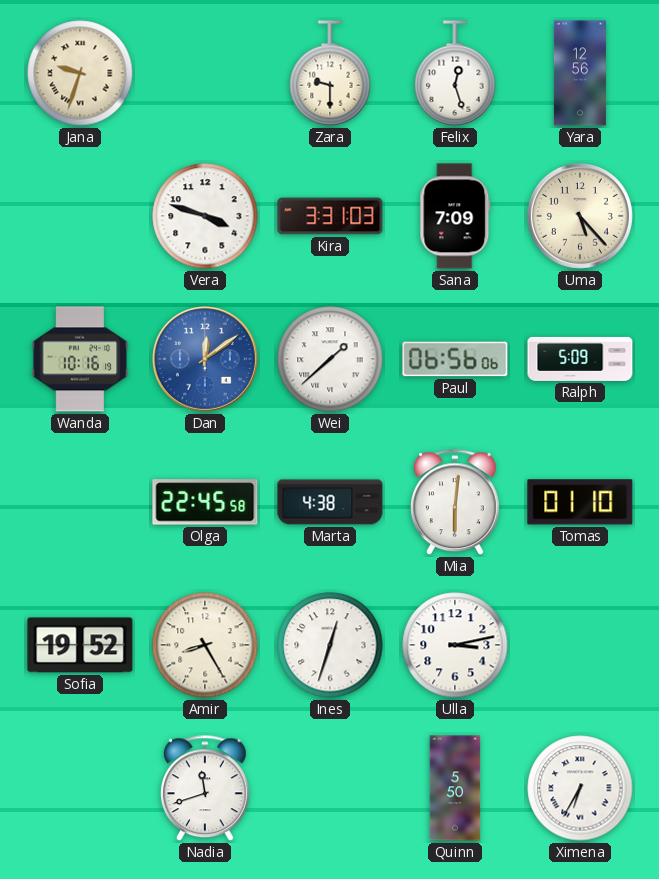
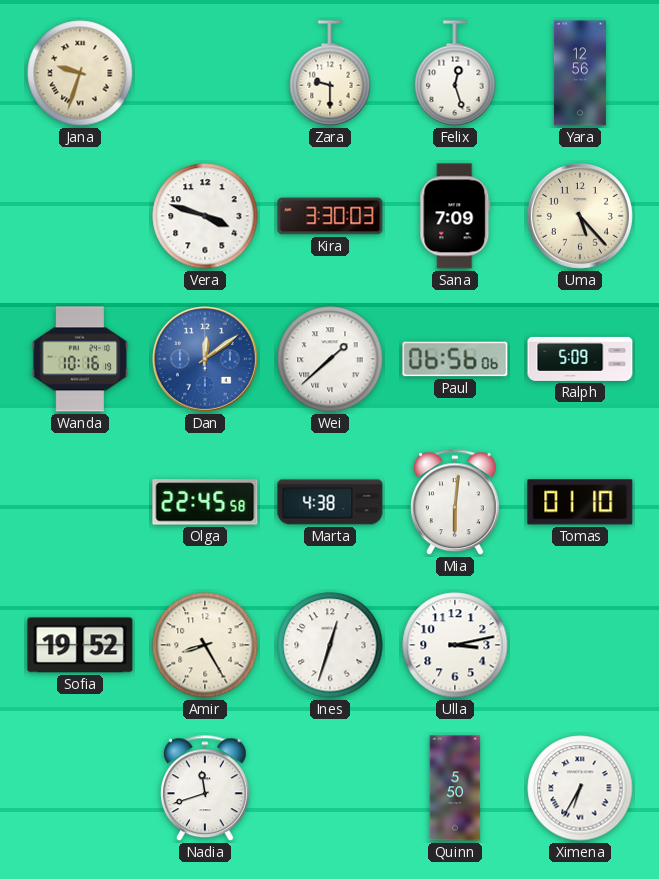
Kira: 3:31 -> 3:30 (330, 216)
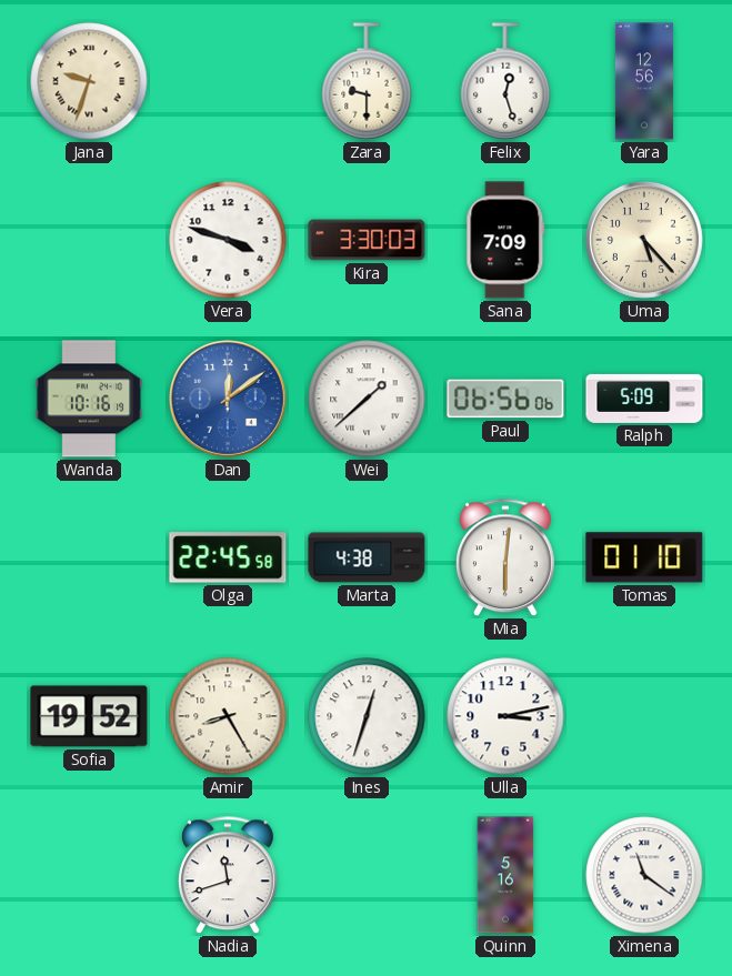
Quinn: 5:50 -> 5:16 (505, 875)
Ximena: 6:35 -> 11:21 (644, 875)
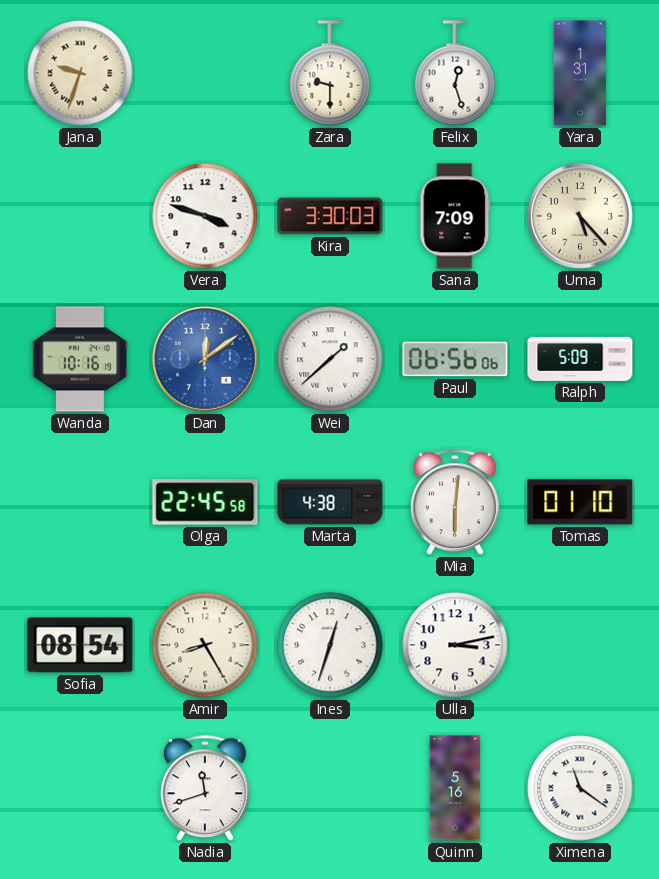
Yara: 12:56 -> 1:31 (580, 73)
Sofia: 19:52 -> 08:54 (80, 645)
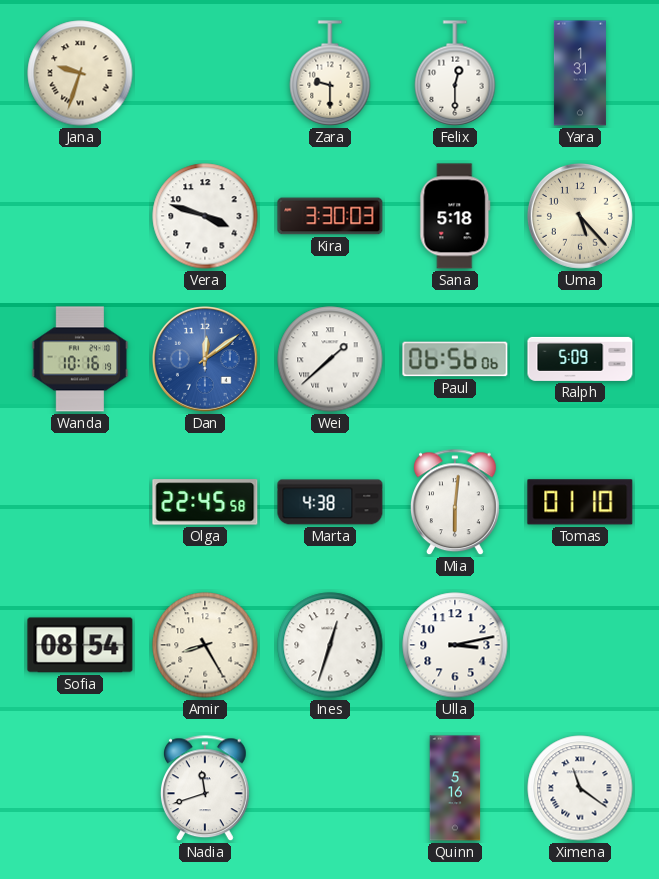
Felix: 12:27 -> 12:30 (455, 73)
Sana: 7:09 -> 5:18 (455, 216)
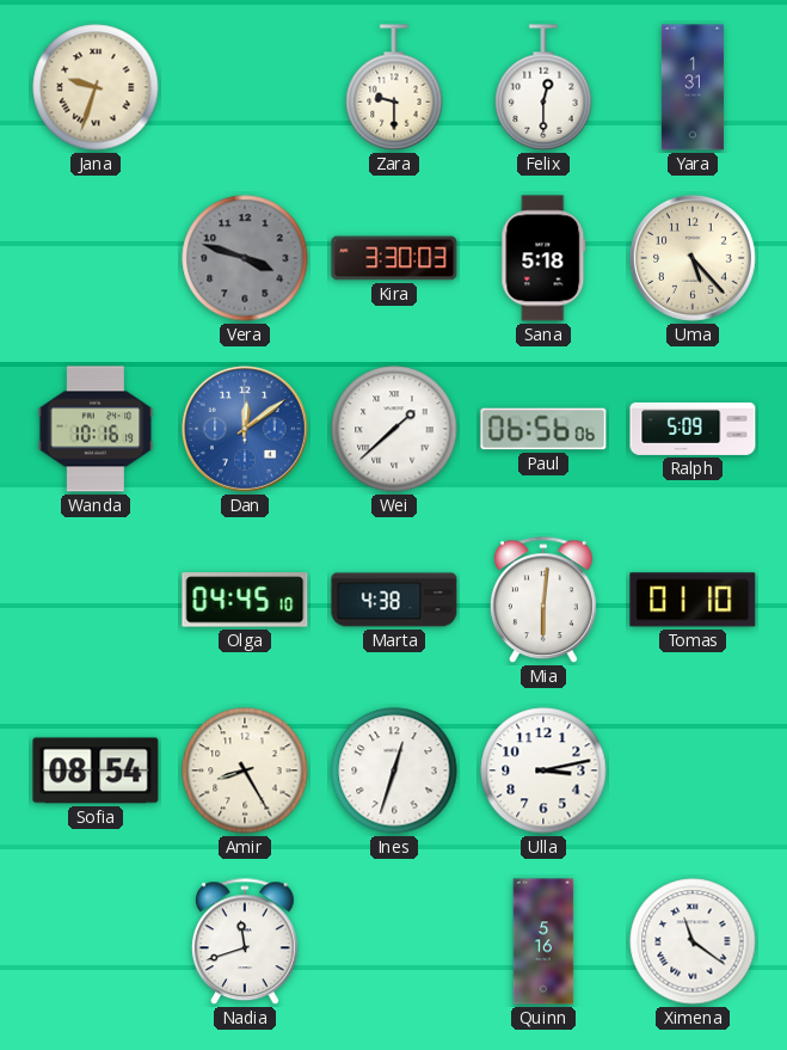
Vera dial: white -> grey (245, 258)
Olga: 22:45 -> 04:45 (245, 600)
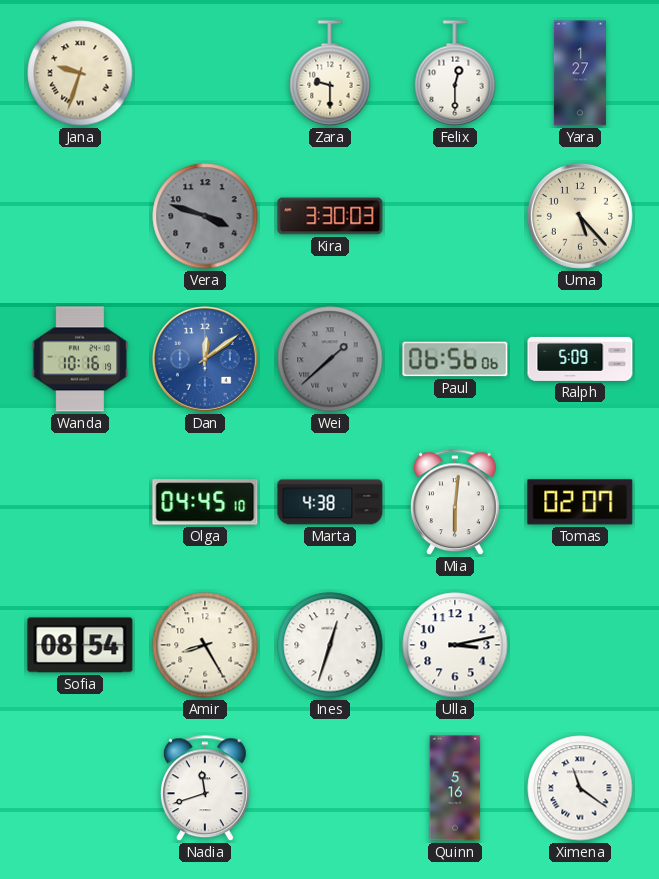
Yara: 1:31 -> 1:27 (580, 73)
Sana: 5:18 -> none (543, 258)
Wei dial: white -> grey (330, 359)
Tomas: 01:10 -> 02:07 (580, 502)
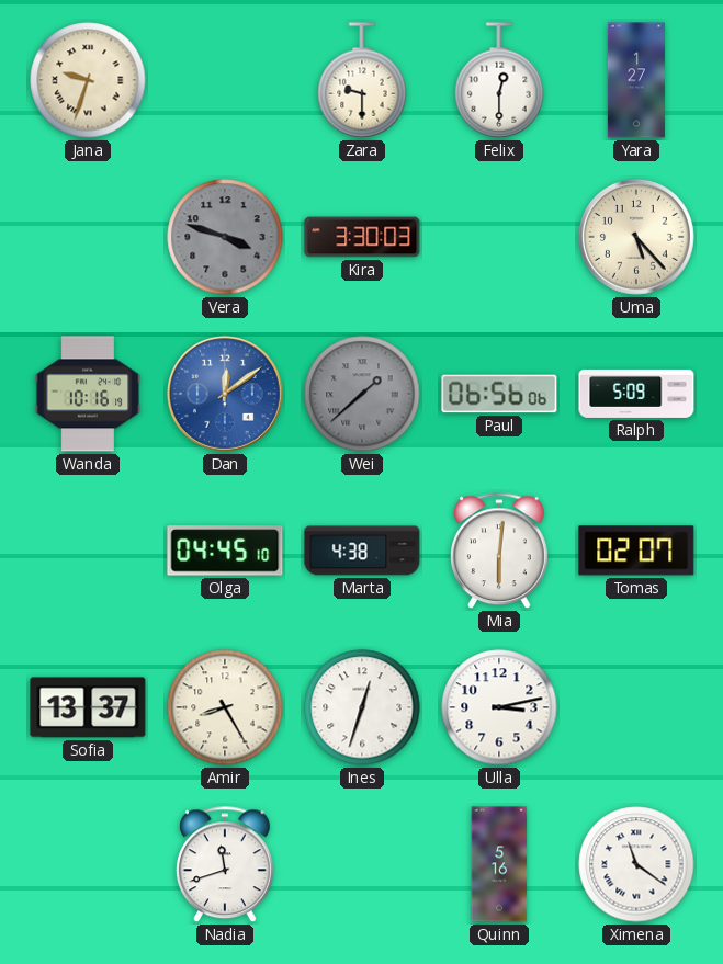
Sofia: 08:54 -> 13:37 (88, 707)
